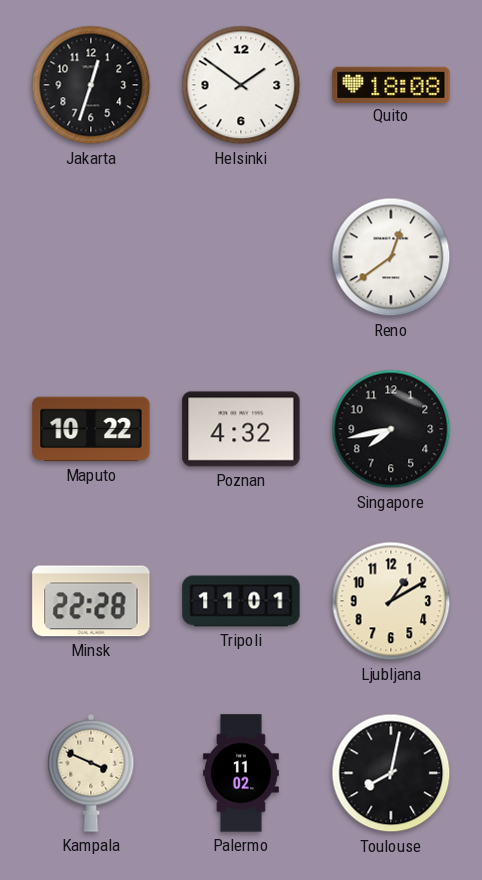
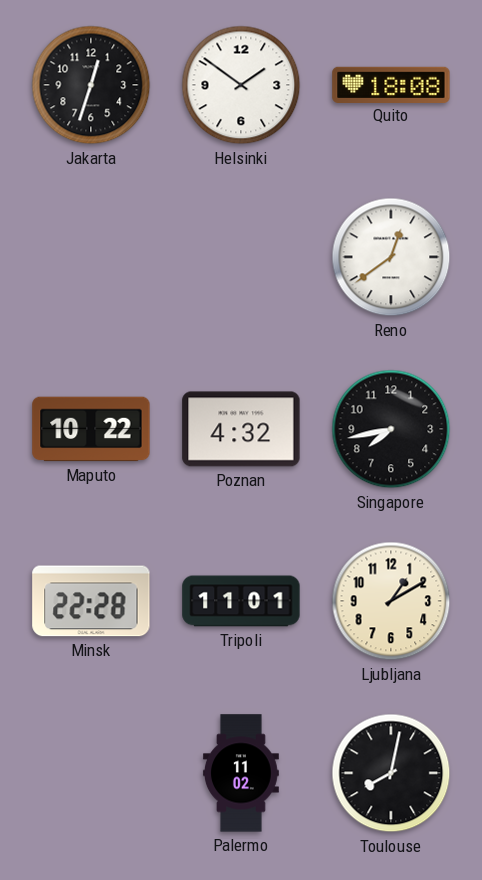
Kampala: 3:49 -> none (91, 773)
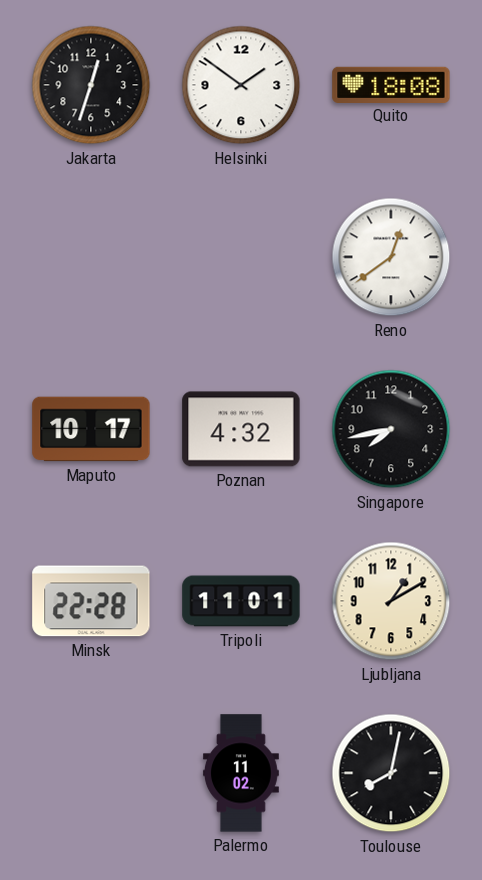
Maputo: 10:22 -> 10:17 (91, 429)
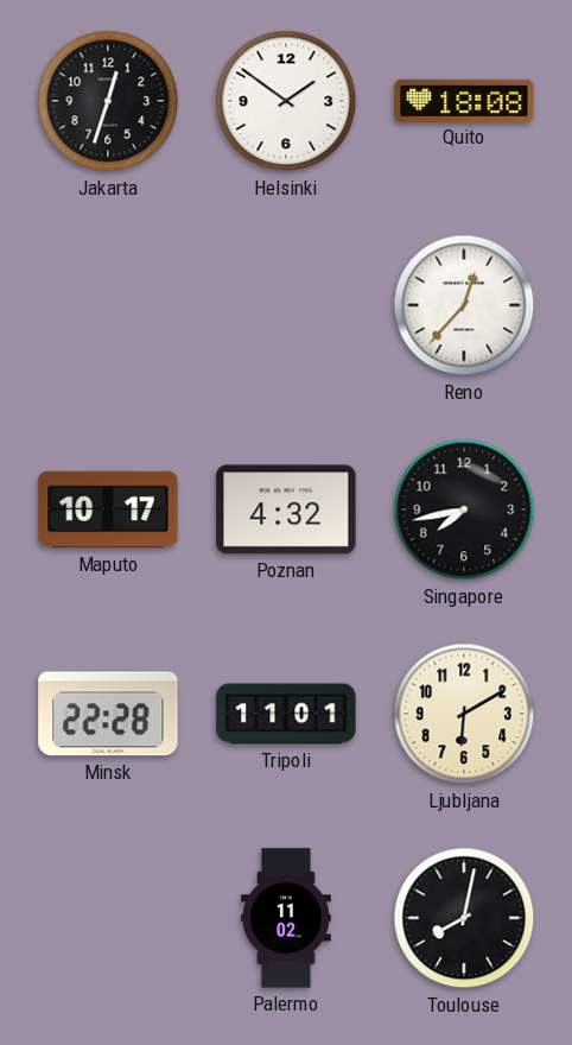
Reno: 12:39 -> 12:37 (464, 305)
Ljubljana: 1:10 -> 6:10 (464, 714)
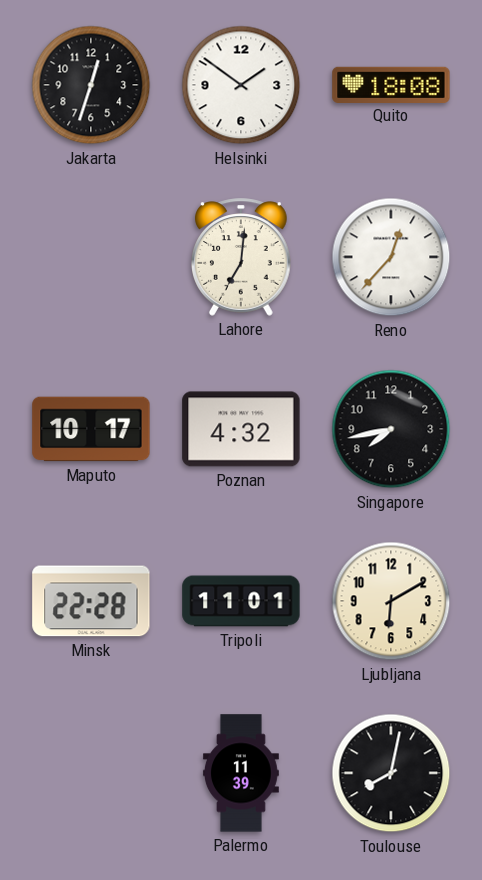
Lahore: none -> 7:01 (242, 257)
Palermo: 11:02 -> 11:39 (241, 773)
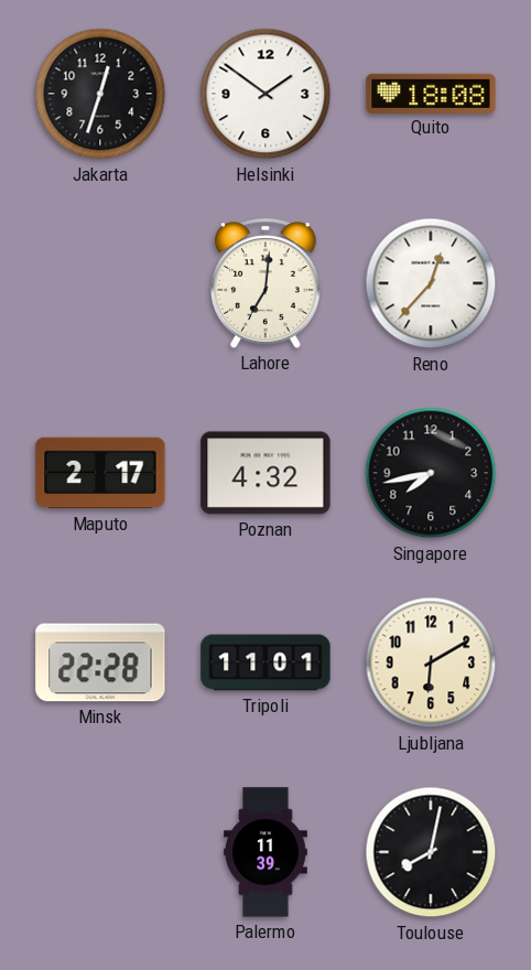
Maputo: 10:17 -> 2:17 (100, 473)
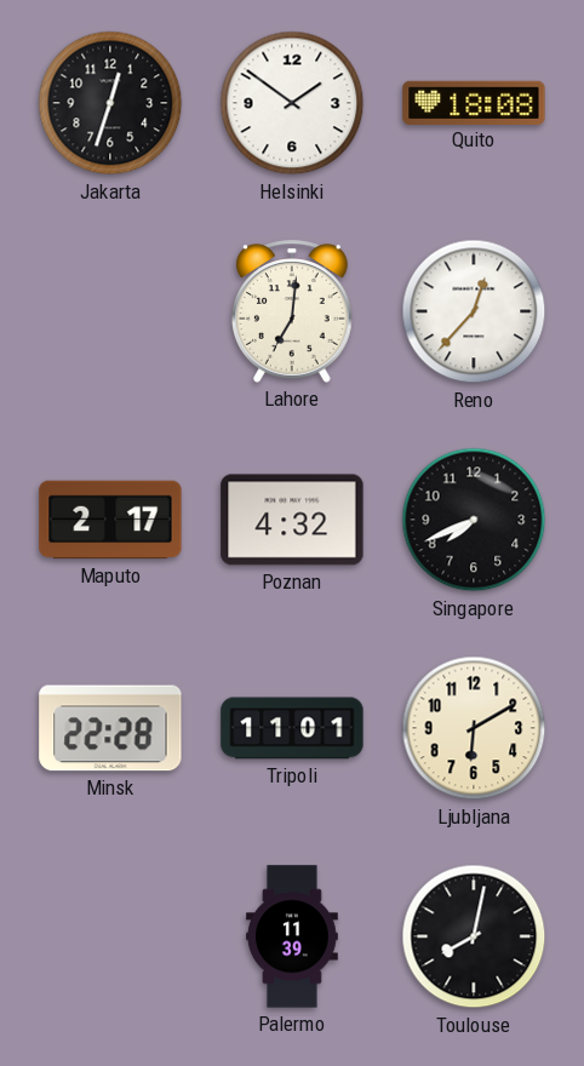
Singapore: 7:43 -> 7:41 (474, 520)
